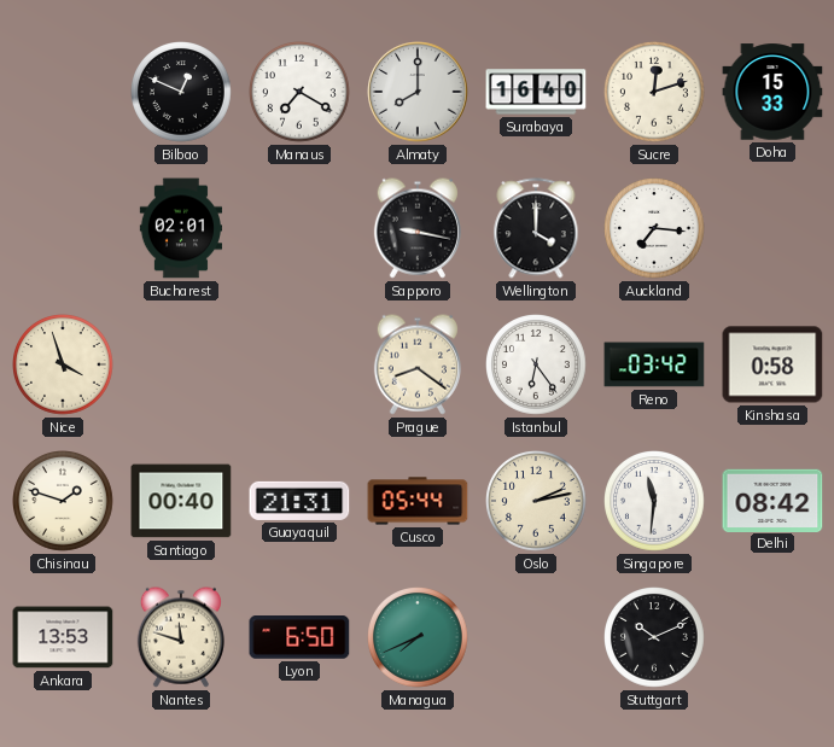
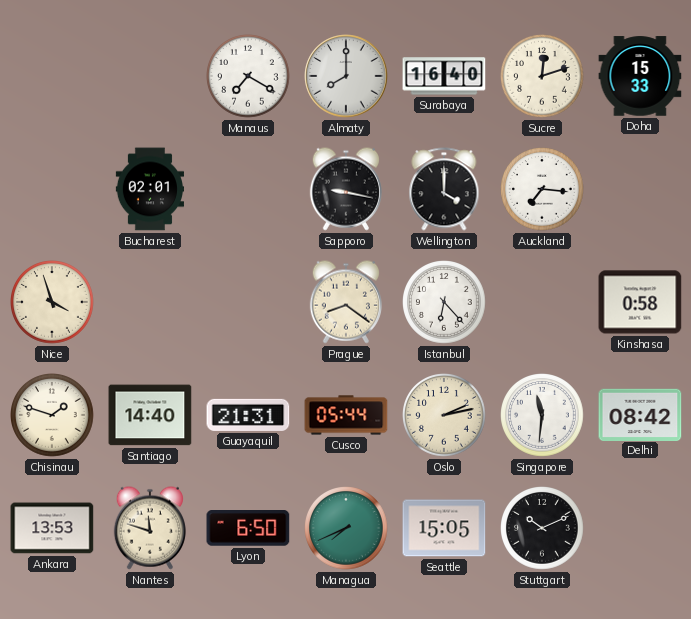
Bilbao: 12:49 -> none (182, 93)
Istanbul: 6:24 -> 6:23 (445, 303)
Reno: 03:42 -> none (654, 364)
Santiago: 00:40 -> 14:40 (150, 415)
Seattle: none -> 15:05 (444, 528)
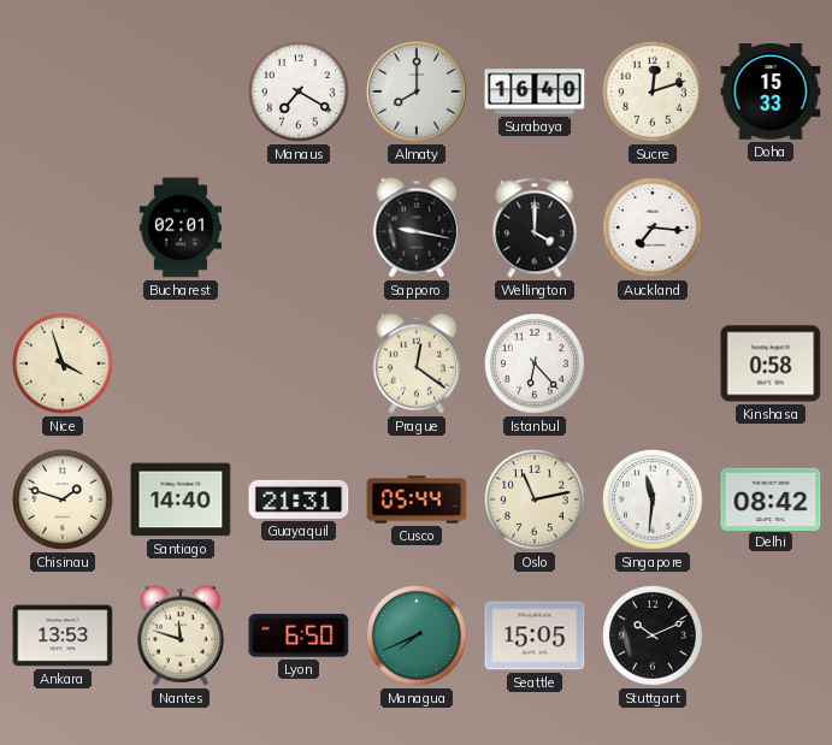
Prague: 8:21 -> 12:21 (417, 363)
Oslo: 2:13 -> 11:13 (536, 501)
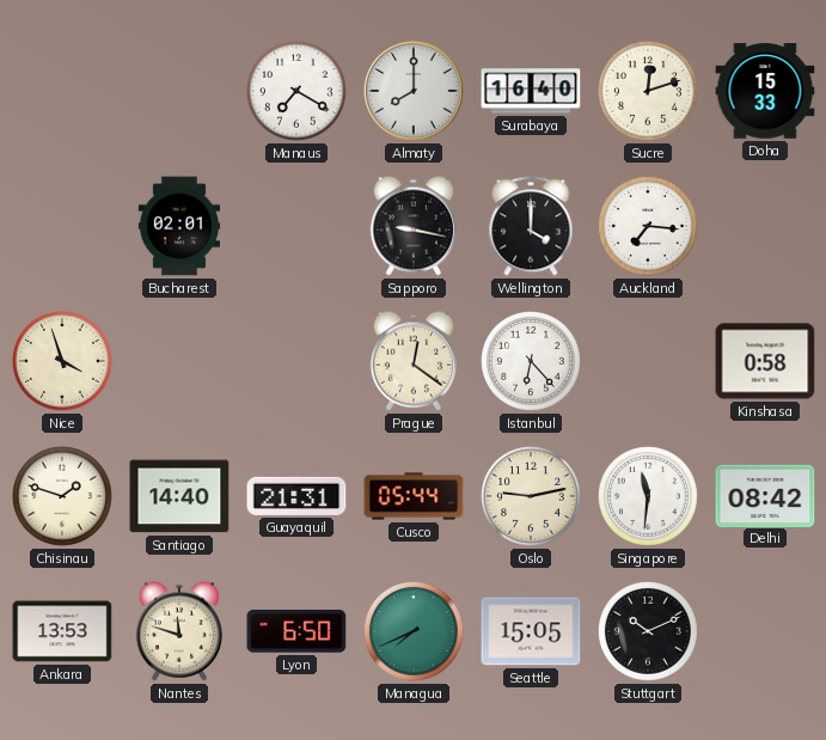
Oslo: 11:13 -> 9:13 (532, 497)
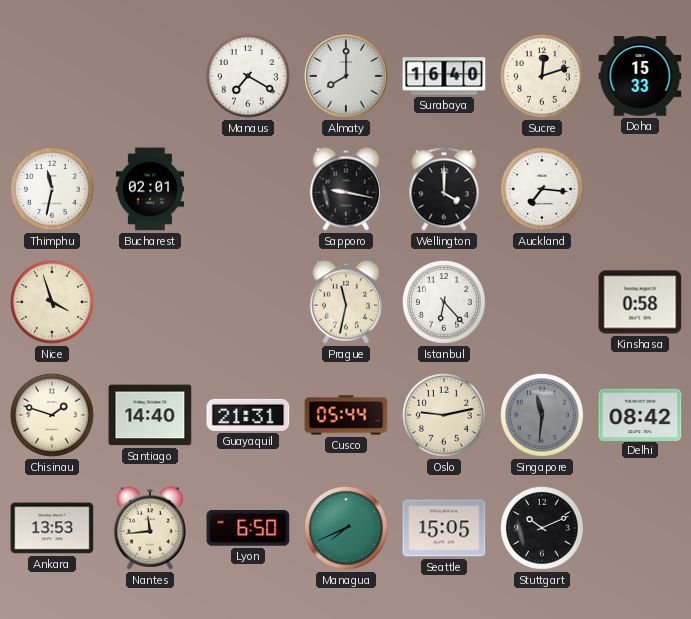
Thimphu: none -> 11:32 (53, 190)
Prague: 12:21 -> 11:32 (346, 302)
Singapore dial: white -> grey (543, 416)
Nantes: 11:48 -> 11:44 (150, 528)
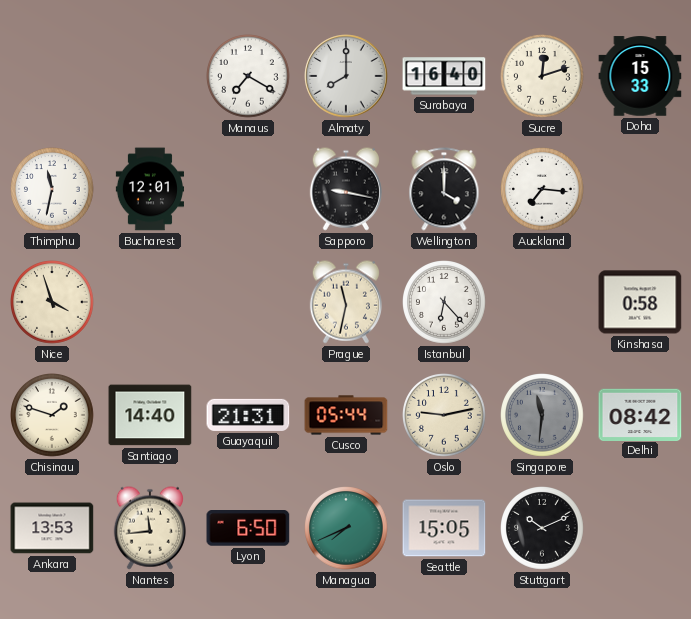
Bucharest: 02:01 -> 12:01 (149, 189)
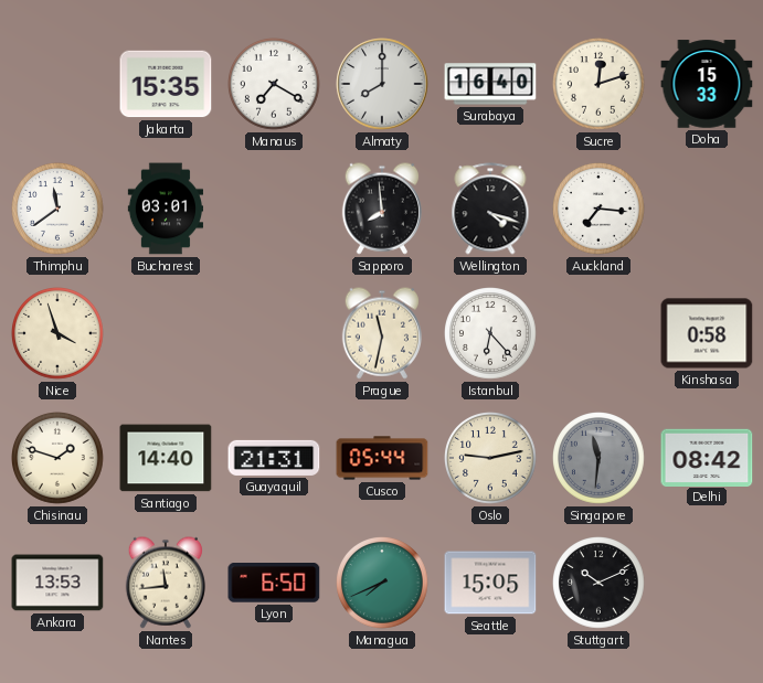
Jakarta: none -> 15:35 (166, 84)
Thimphu: 11:32 -> 11:39 (59, 210)
Bucharest: 12:01 -> 03:01 (165, 209)
Sapporo: 9:17 -> 7:59 (382, 209)
Wellington: 4:00 -> 4:18 (490, 209)
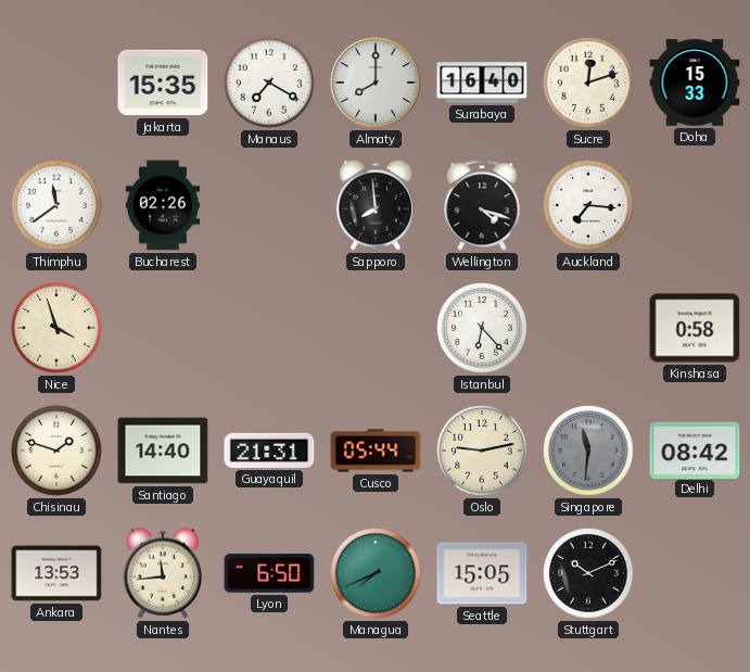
Bucharest: 03:01 -> 02:26 (162, 205)
Prague: 11:32 -> none (382, 333)
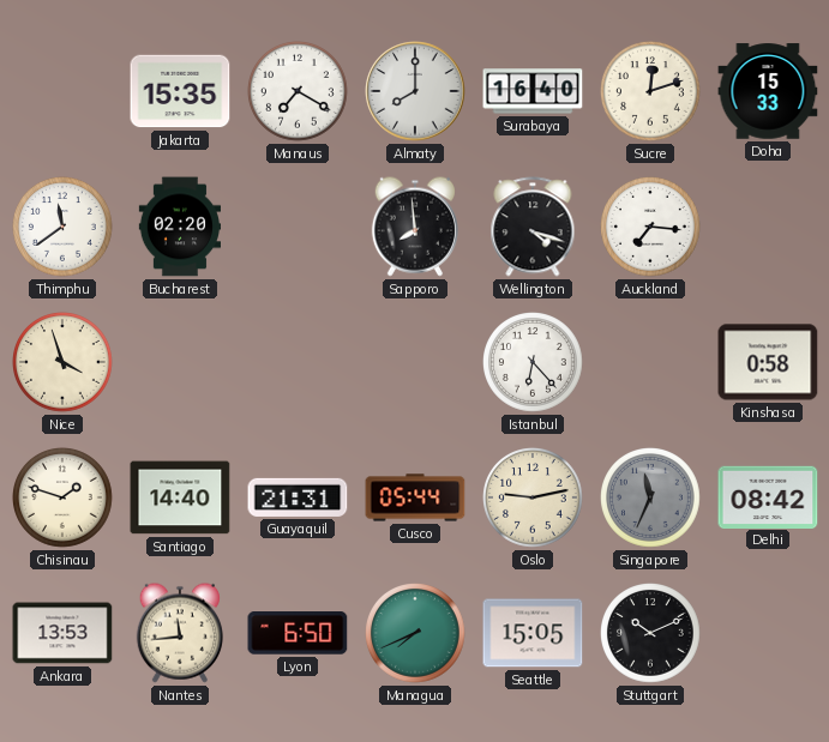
Bucharest: 02:26 -> 02:20 (179, 227)
Singapore: 11:31 -> 11:34 (651, 499)
